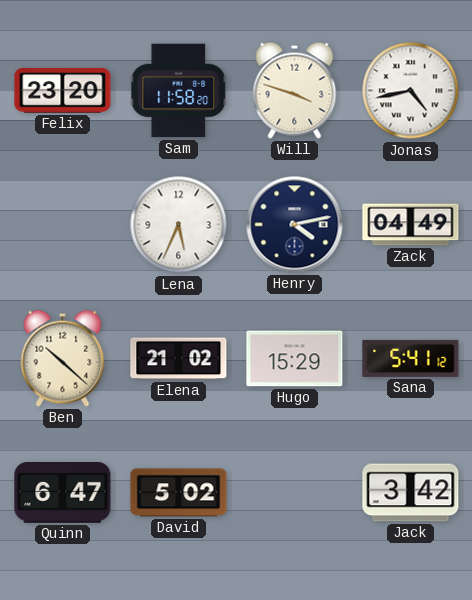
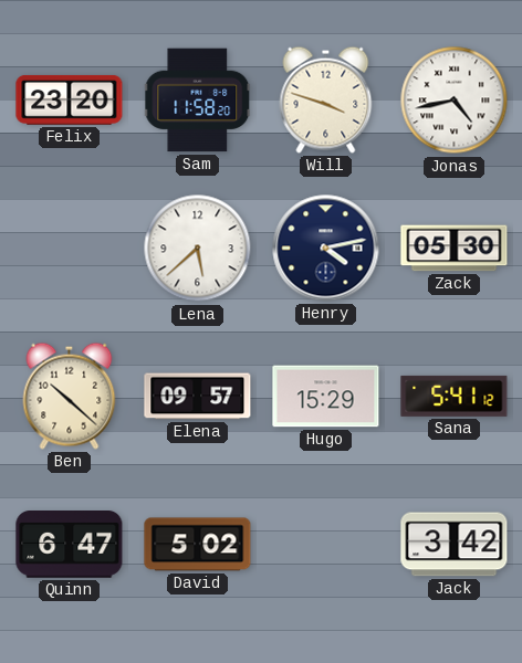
Lena: 5:34 -> 5:38 (198, 249)
Zack: 04:49 -> 05:30 (455, 249)
Elena: 21:02 -> 09:57 (198, 397)
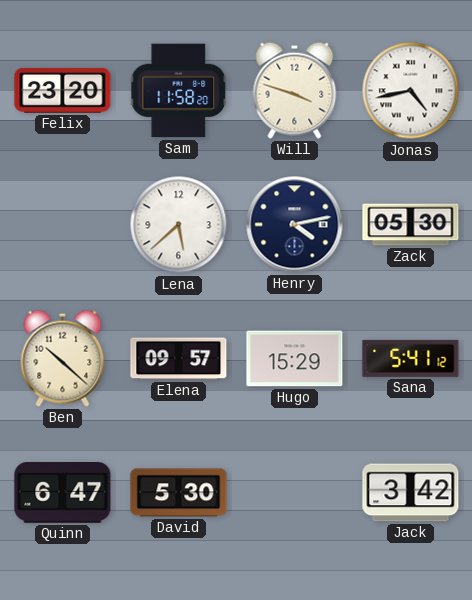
David: 5:02 -> 5:30 (179, 493)
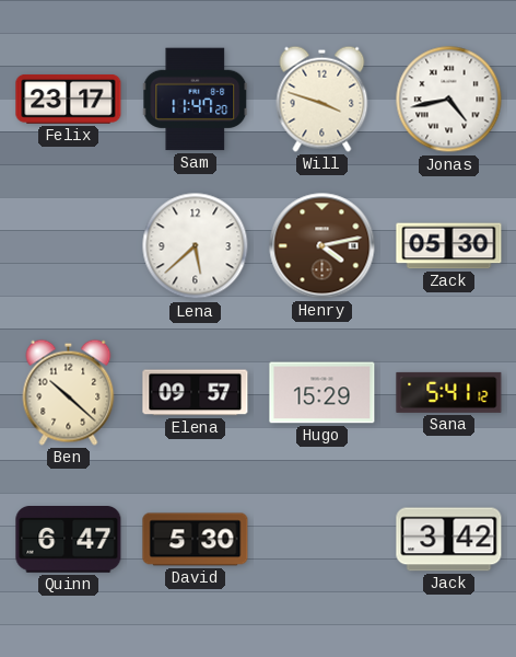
Felix: 23:20 -> 23:17 (69, 100)
Sam: 11:58 -> 11:47 (196, 100)
Henry dial: navy -> brown (322, 246)
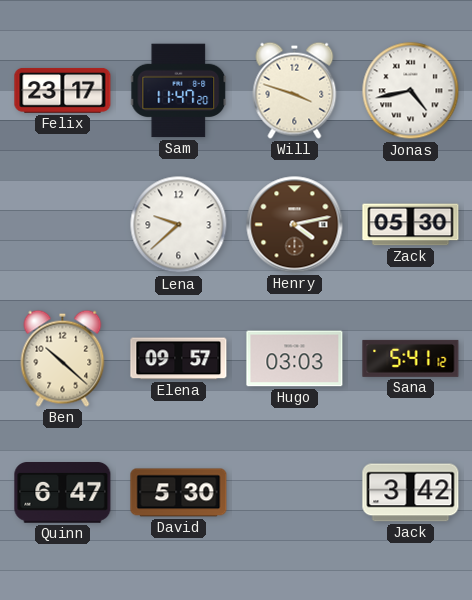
Lena: 5:38 -> 9:38 (179, 225)
Hugo: 15:29 -> 03:03 (295, 359)
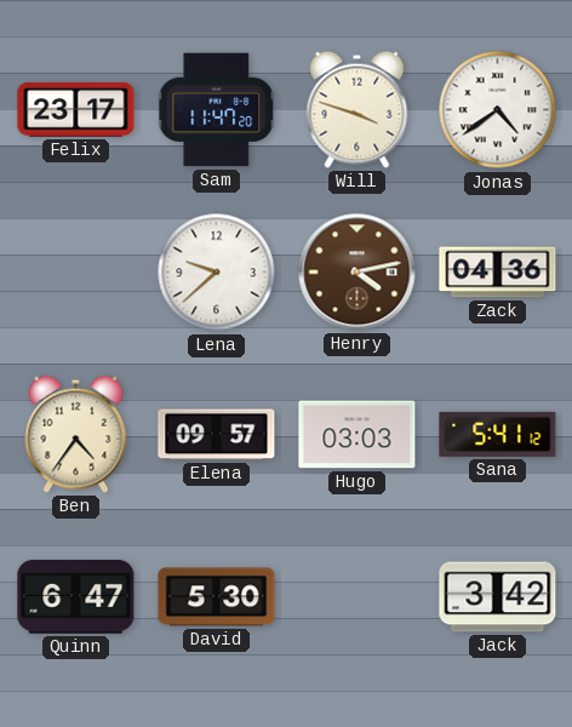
Jonas: 4:43 -> 4:39 (498, 110)
Zack: 05:30 -> 04:36 (498, 273)
Ben: 10:22 -> 4:36 (76, 434)
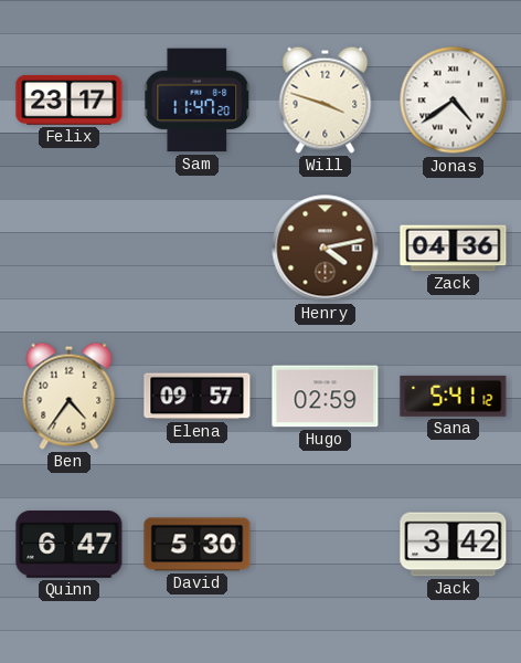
Lena: 9:38 -> none (217, 273)
Hugo: 03:03 -> 02:59 (326, 397)
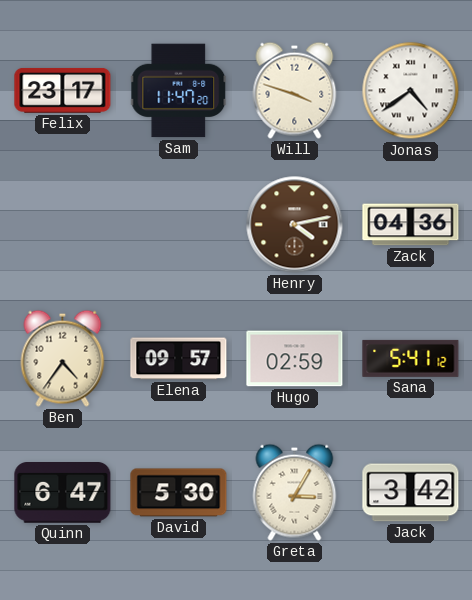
Greta: none -> 3:05 (295, 492)
